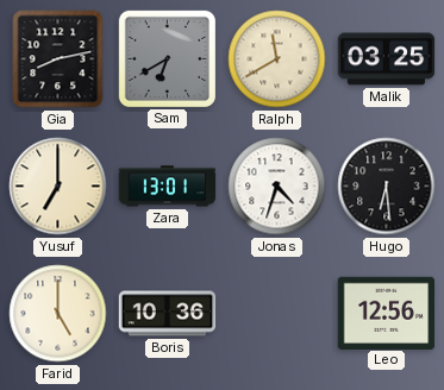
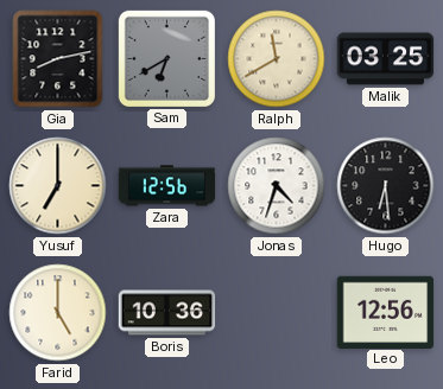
Zara: 13:01 -> 12:56 (167, 186)
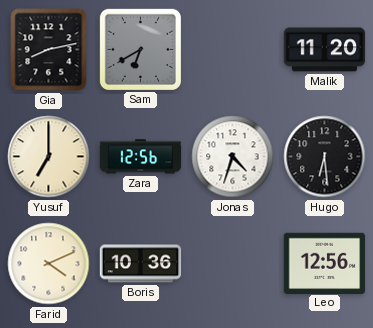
Ralph: 11:40 -> none (277, 59)
Malik: 03:25 -> 11:20 (325, 50)
Farid: 5:00 -> 4:11 (49, 264)
